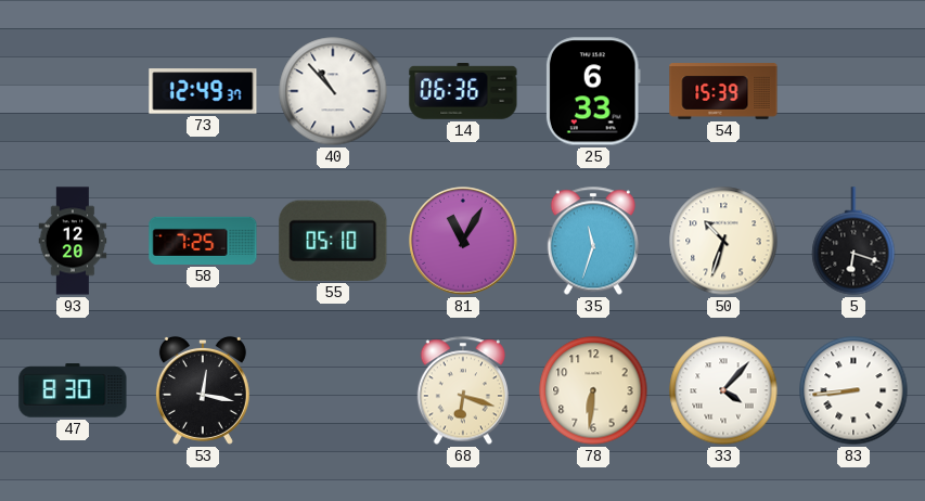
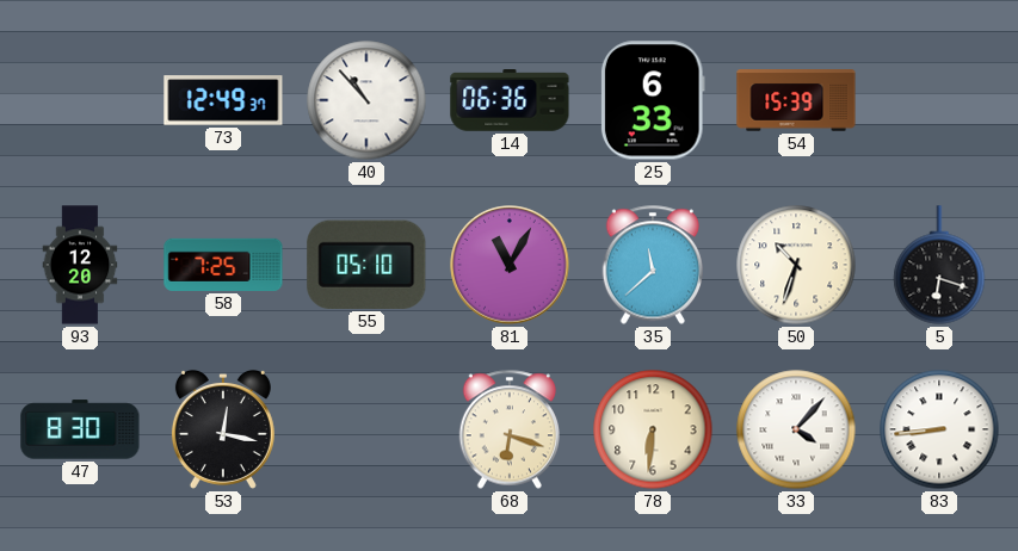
35: 11:33 -> 11:38 (652, 265)
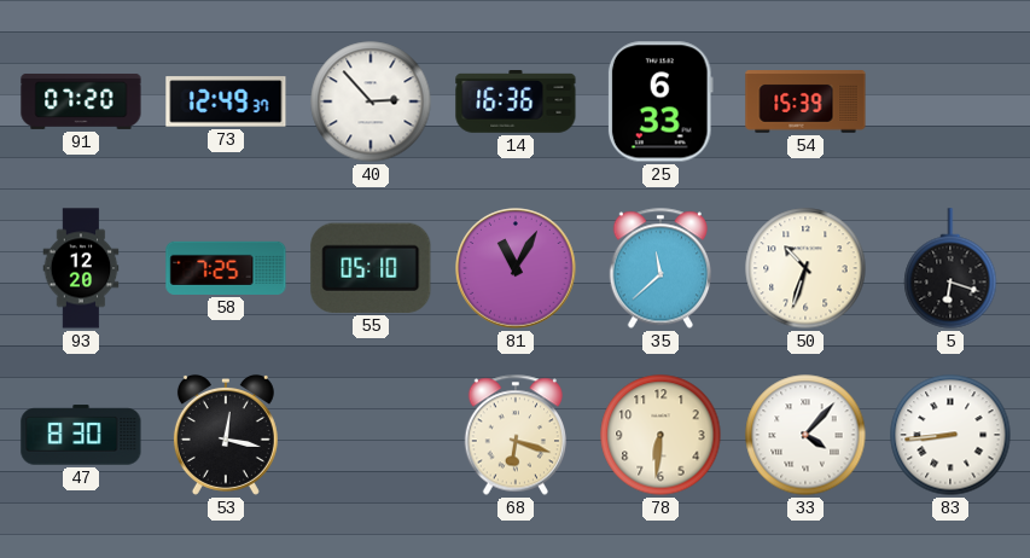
91: none -> 07:20 (81, 101)
40: 10:53 -> 2:53 (371, 101)
14: 06:36 -> 16:36 (516, 103)
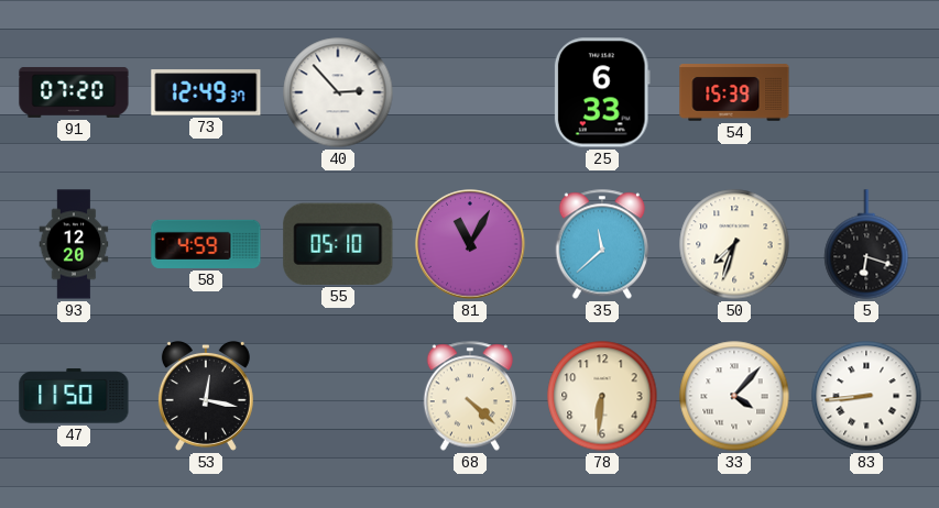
14: 16:36 -> none (516, 103)
58: 7:25 -> 4:59 (206, 244)
50: 10:33 -> 7:33 (734, 244)
47: 8:30 -> 11:50 (74, 396)
68: 6:18 -> 4:22 (469, 396)
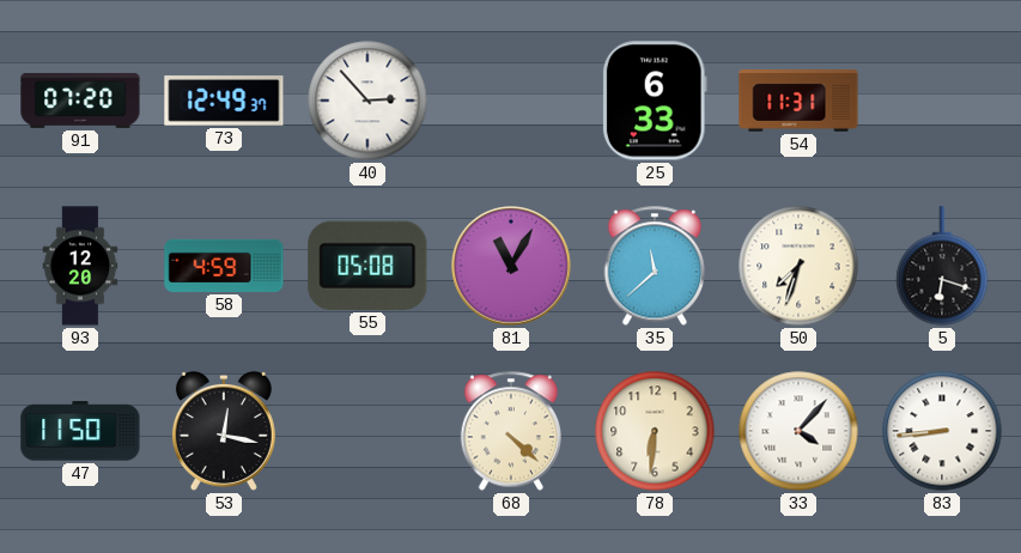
54: 15:39 -> 11:31 (798, 101)
55: 05:10 -> 05:08 (367, 266)
